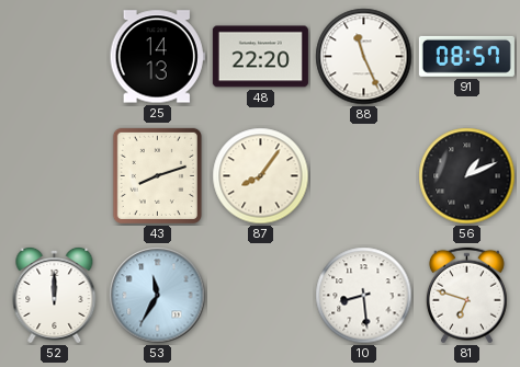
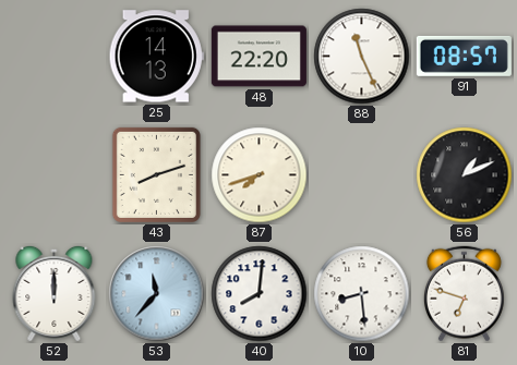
87: 8:06 -> 7:42 (260, 175)
53: 11:35 -> 11:37 (157, 294)
40: none -> 8:01 (260, 294)
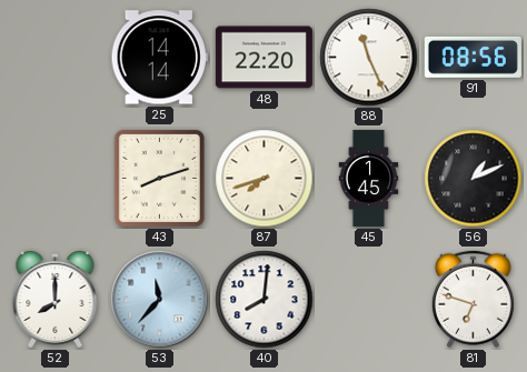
25: 14:13 -> 14:14 (159, 58)
91: 08:57 -> 08:56 (473, 57)
45: none -> 1:45 (369, 178)
52: 12:00 -> 8:00 (56, 299)
10: 8:29 -> none (362, 294)
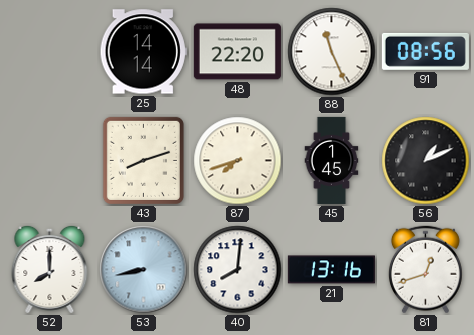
53: 11:37 -> 8:43 (144, 270)
21: none -> 13:16 (331, 270)
81: 6:48 -> 12:42 (425, 270)
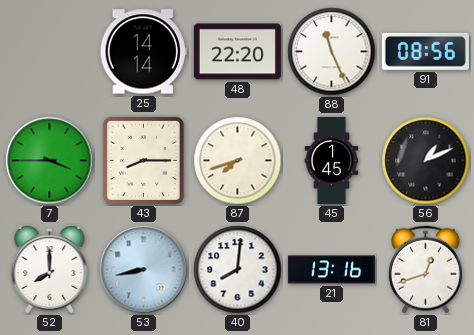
7: none -> 3:45 (50, 161)
43: 8:12 -> 8:15 (143, 160)
